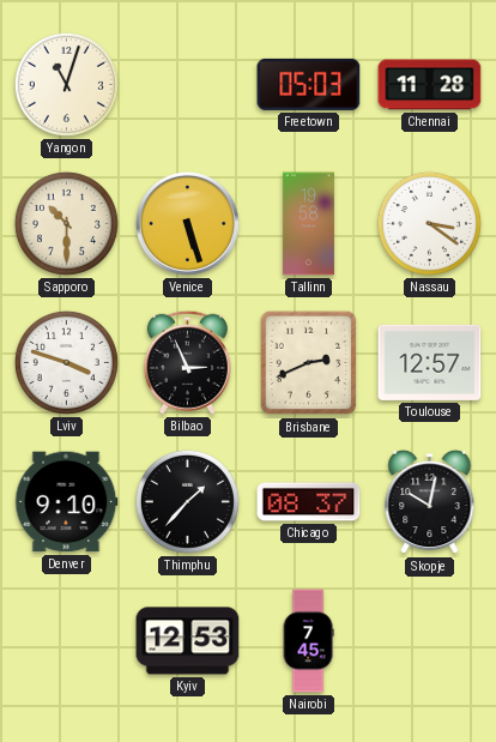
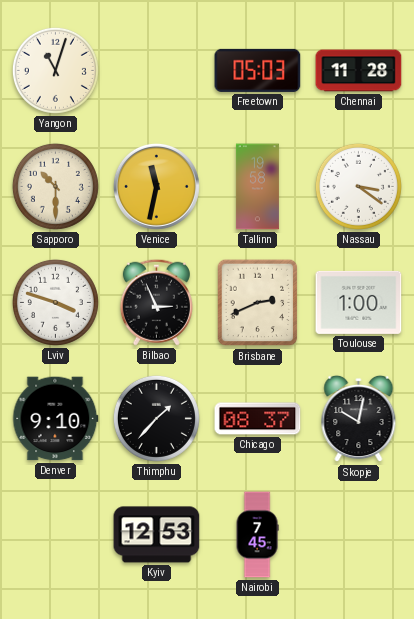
Venice: 5:27 -> 11:32 (156, 186)
Toulouse: 12:57 -> 1:00 (359, 302)
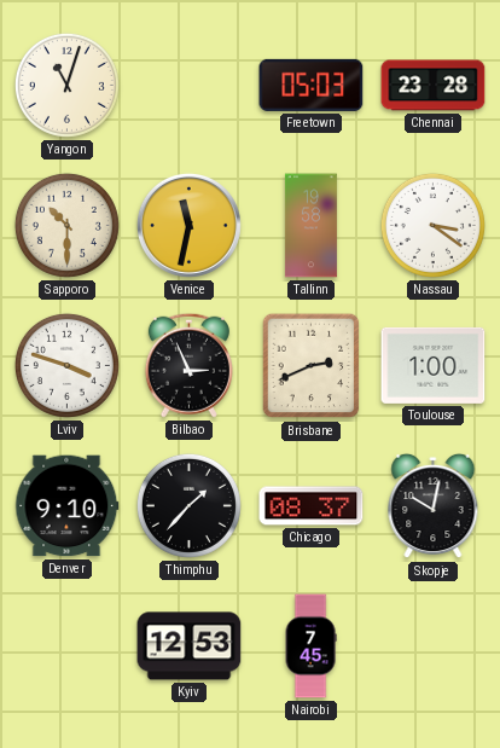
Chennai: 11:28 -> 23:28 (434, 86)
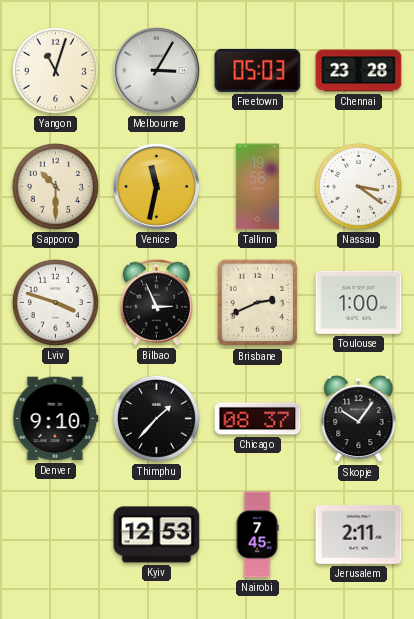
Melbourne: none -> 3:05 (156, 70)
Skopje: 10:02 -> 10:06 (359, 419)
Jerusalem: none -> 2:11 (359, 535)
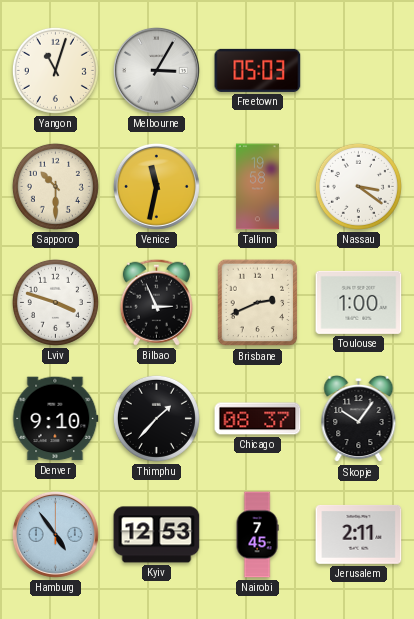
Chennai: 23:28 -> none (359, 71)
Hamburg: none -> 4:54 (55, 534)
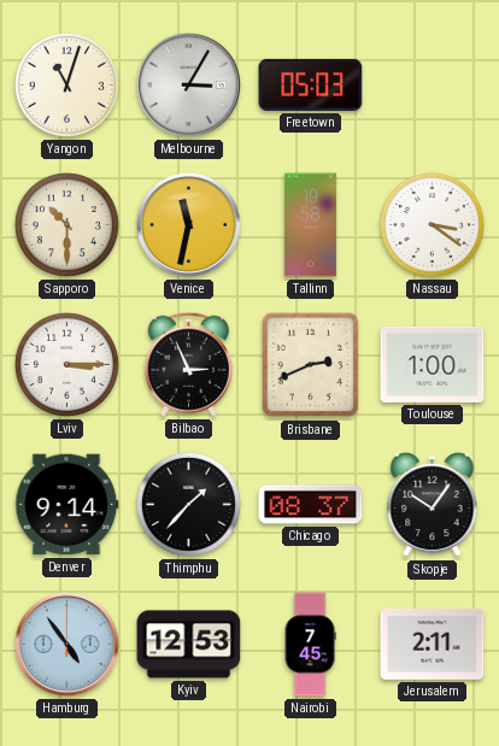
Lviv: 3:48 -> 3:15 (66, 364)
Denver: 9:10 -> 9:14 (67, 505)
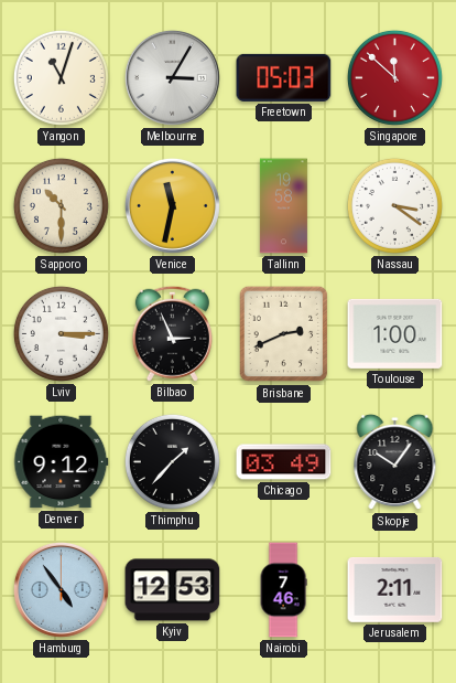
Singapore: none -> 11:52 (394, 77)
Denver: 9:14 -> 9:12 (62, 462)
Chicago: 08:37 -> 03:49 (284, 462)
Nairobi: 7:45 -> 7:46 (283, 590)
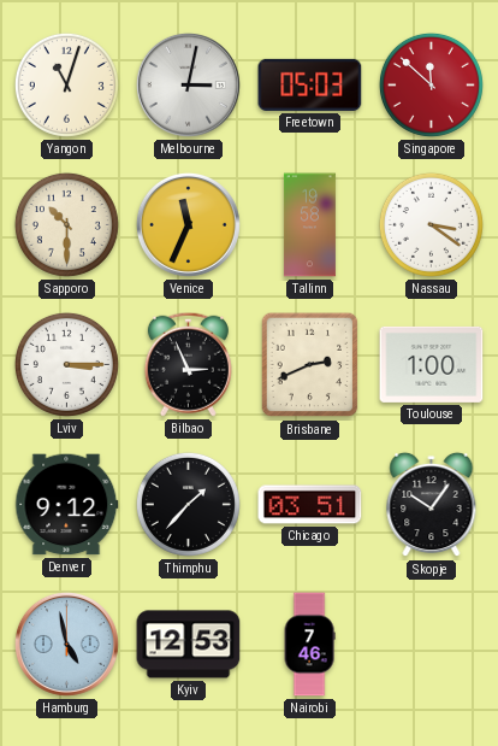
Melbourne: 3:05 -> 3:02 (188, 84)
Venice: 11:32 -> 11:34 (188, 224)
Chicago: 03:49 -> 03:51 (310, 505)
Hamburg: 4:54 -> 4:58 (66, 644)
Jerusalem: 2:11 -> none (395, 590)
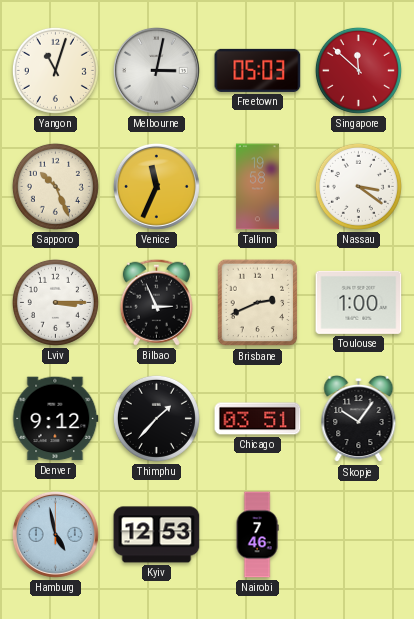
Sapporo: 10:30 -> 10:26 (55, 186)
